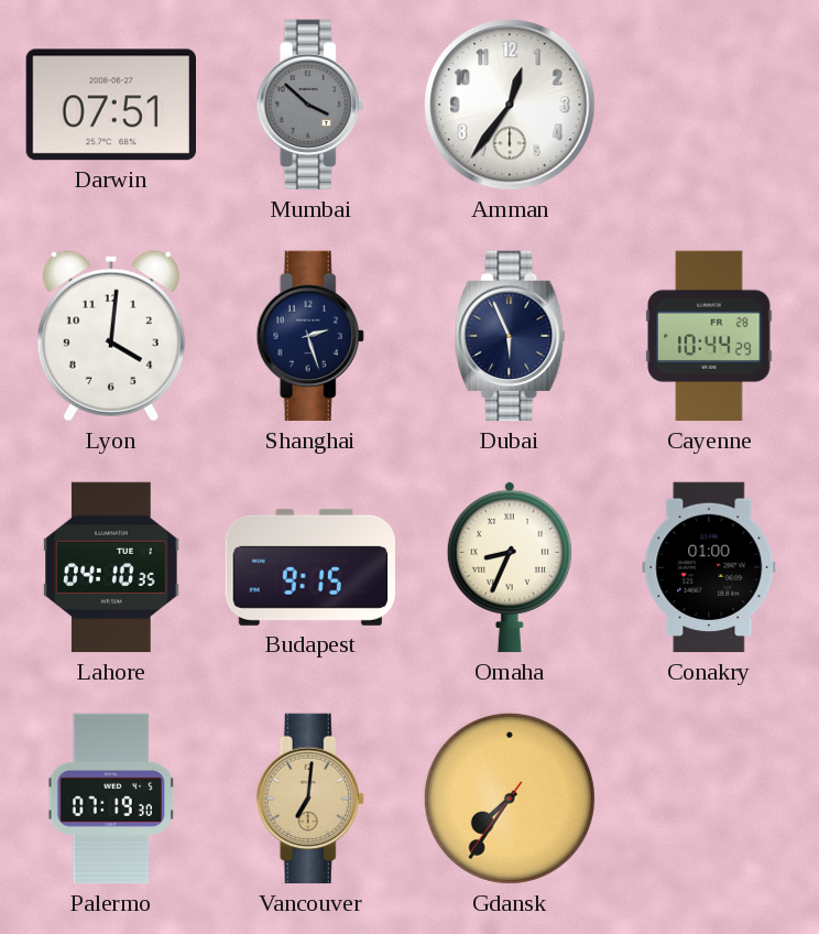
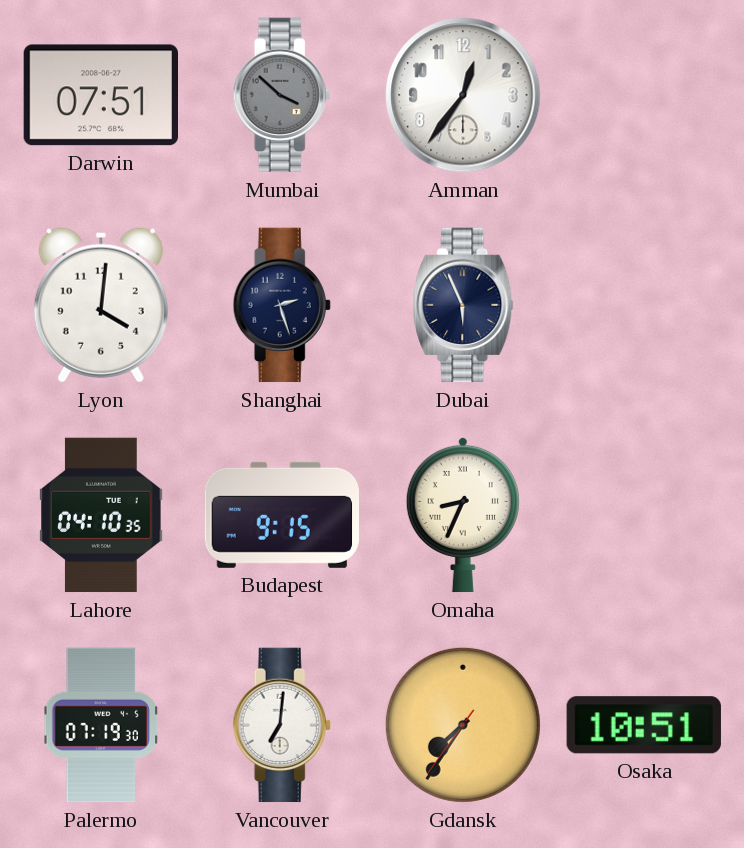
Cayenne: 10:44 -> none (709, 336)
Conakry: 01:00 -> none (709, 567)
Vancouver dial: champagne -> white (282, 725)
Osaka: none -> 10:51 (644, 725)
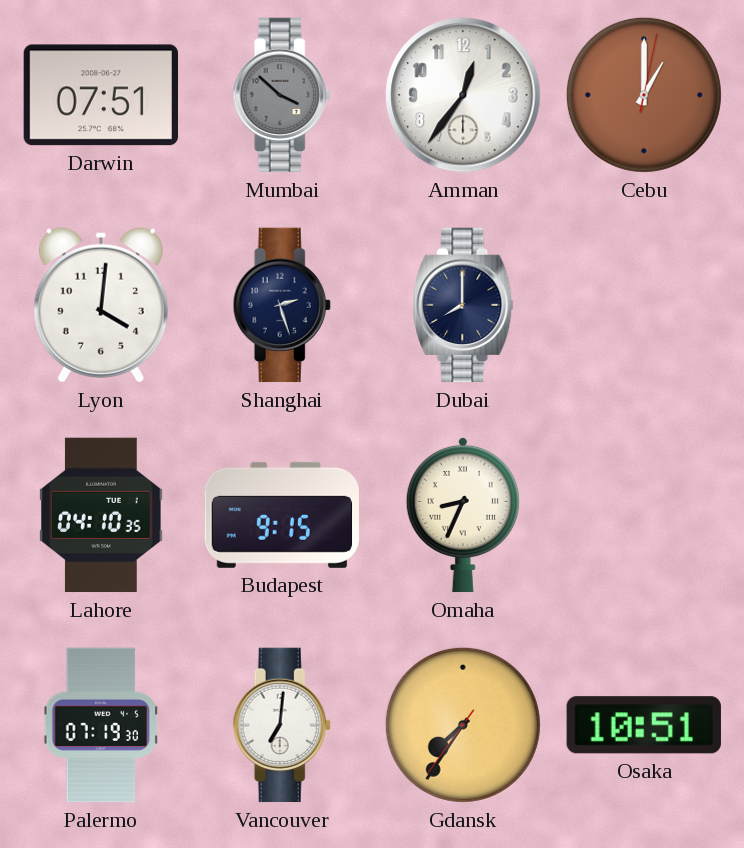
Cebu: none -> 1:00 (644, 95)
Dubai: 5:56 -> 8:00 (463, 305)
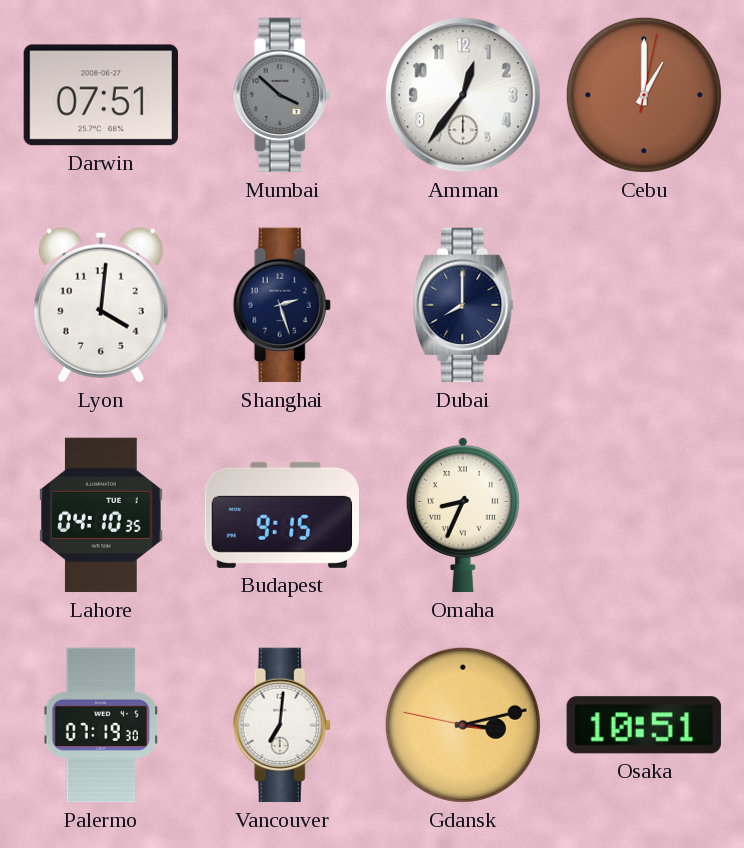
Gdansk: 7:35 -> 3:12 (463, 725)
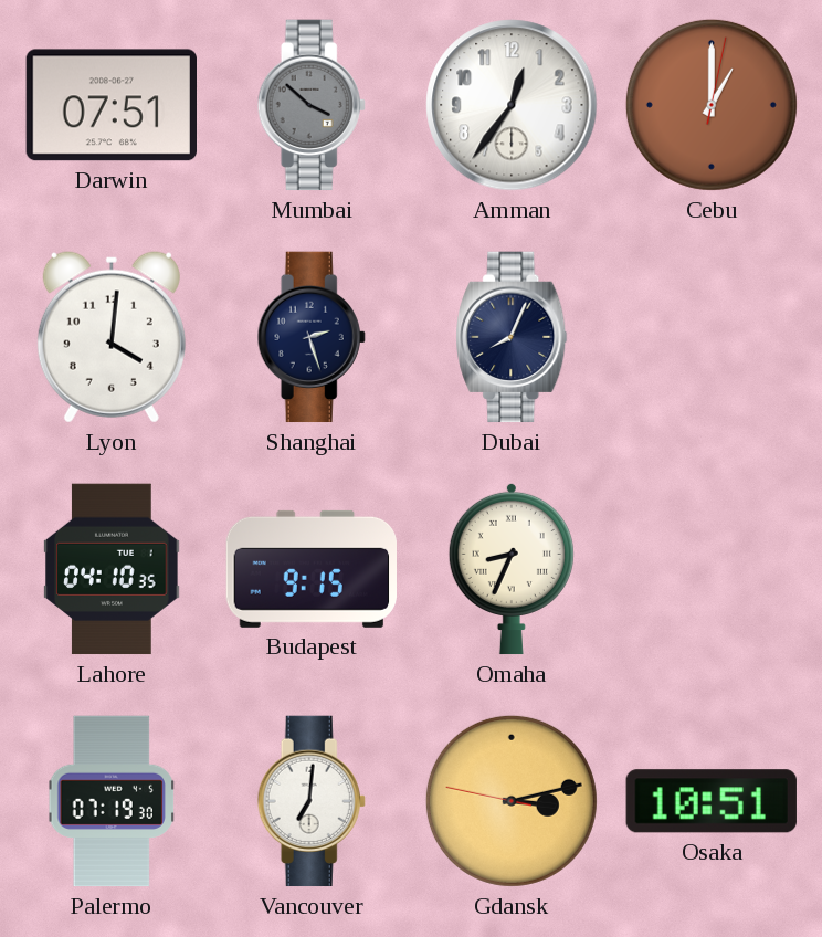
Dubai: 8:00 -> 8:04 (512, 337)
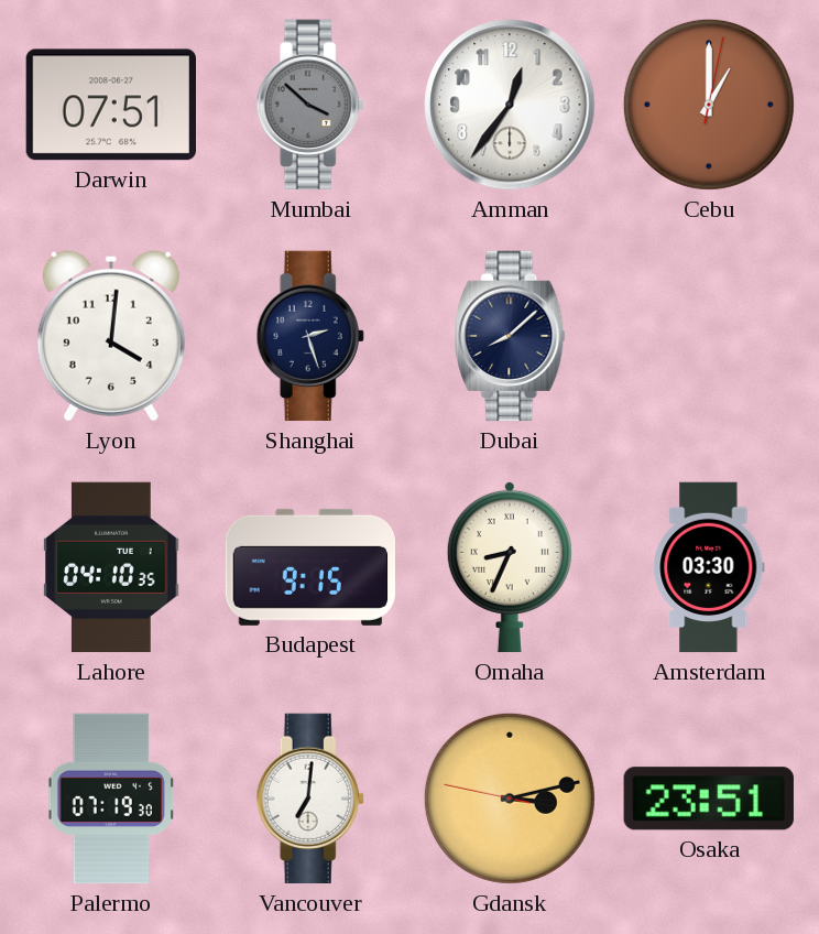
Dubai: 8:04 -> 8:08 (510, 336)
Amsterdam: none -> 03:30 (709, 567)
Osaka: 10:51 -> 23:51 (709, 799)
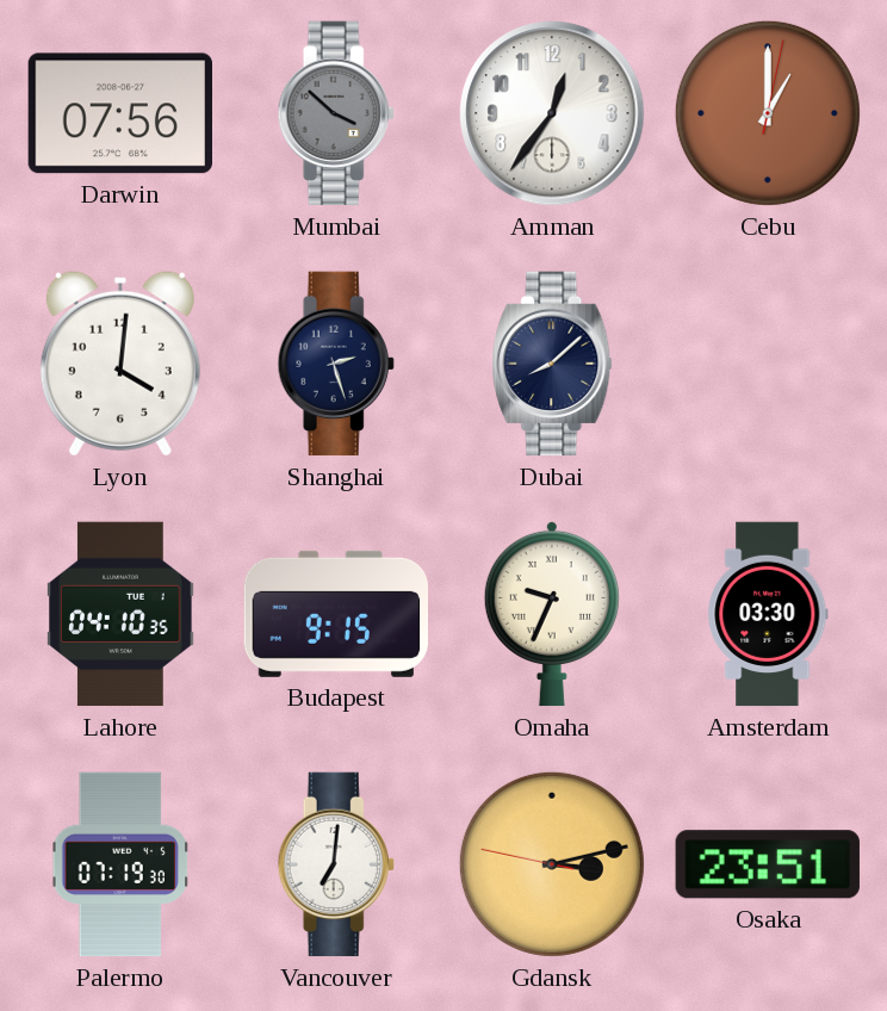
Darwin: 07:51 -> 07:56 (119, 113)
Omaha: 8:34 -> 9:34 (552, 614)
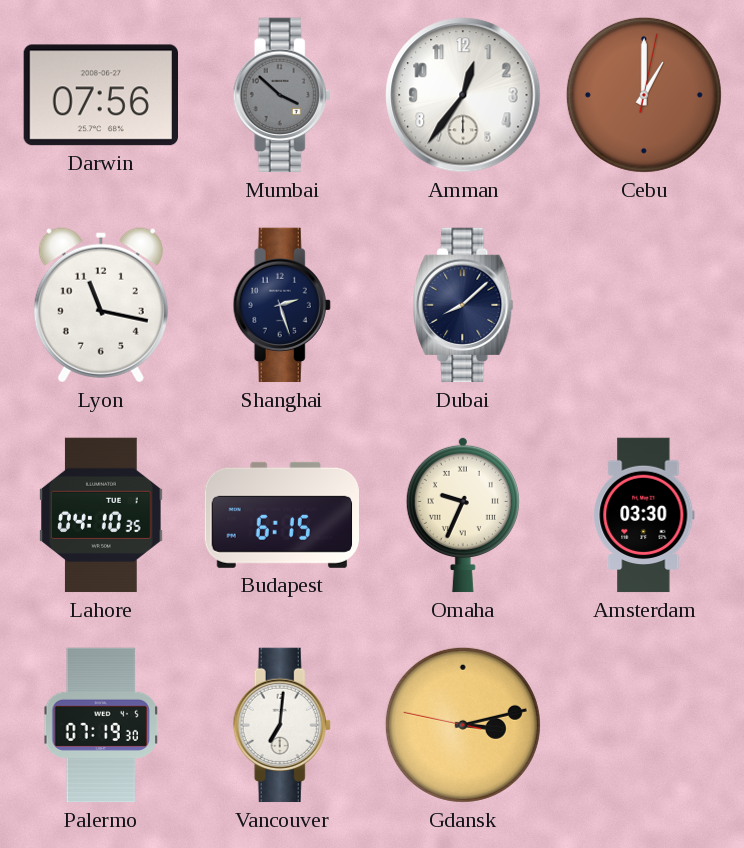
Lyon: 4:01 -> 11:17 (101, 305)
Budapest: 9:15 -> 6:15 (281, 515)
Osaka: 23:51 -> none (768, 864)
